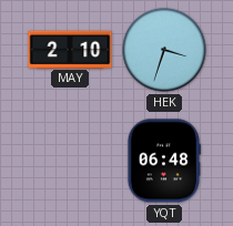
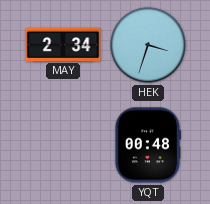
MAY: 2:10 -> 2:34 (63, 44)
YQT: 06:48 -> 00:48 (147, 145)
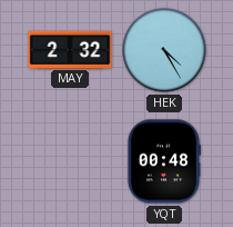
MAY: 2:34 -> 2:32 (70, 49)
HEK: 3:33 -> 4:25 (164, 50)
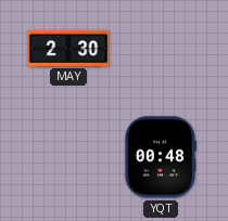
MAY: 2:32 -> 2:30 (68, 48)
HEK: 4:25 -> none (164, 50)
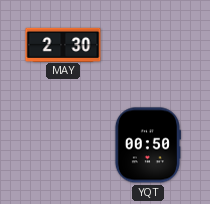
YQT: 00:48 -> 00:50 (147, 145)
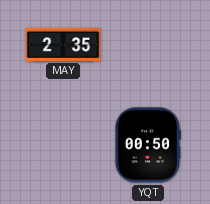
MAY: 2:30 -> 2:35 (63, 44)
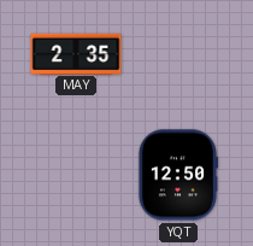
YQT: 00:50 -> 12:50 (177, 175)
